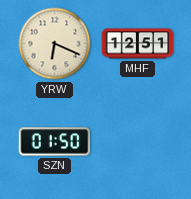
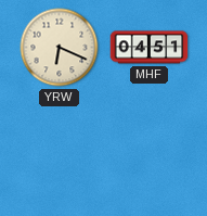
MHF: 12:51 -> 04:51 (150, 48)
SZN: 01:50 -> none (55, 142)
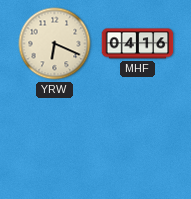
MHF: 04:51 -> 04:16 (138, 44)
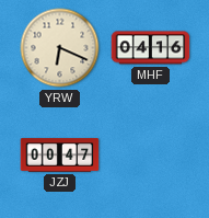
JZJ: none -> 00:47 (60, 156)
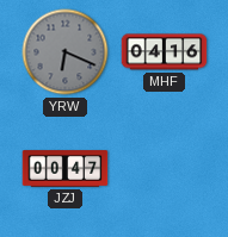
YRW dial: cream -> grey (66, 52)
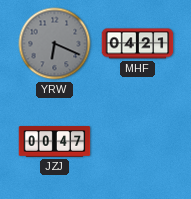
MHF: 04:16 -> 04:21 (138, 44)
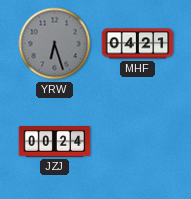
YRW: 6:19 -> 6:27 (55, 44)
JZJ: 00:47 -> 00:24 (55, 142)
